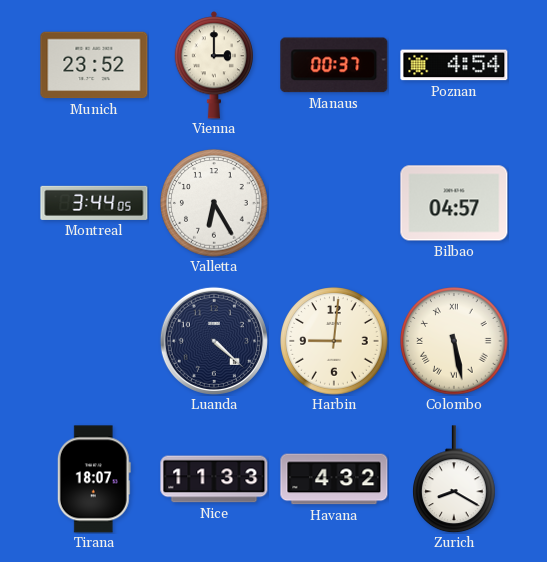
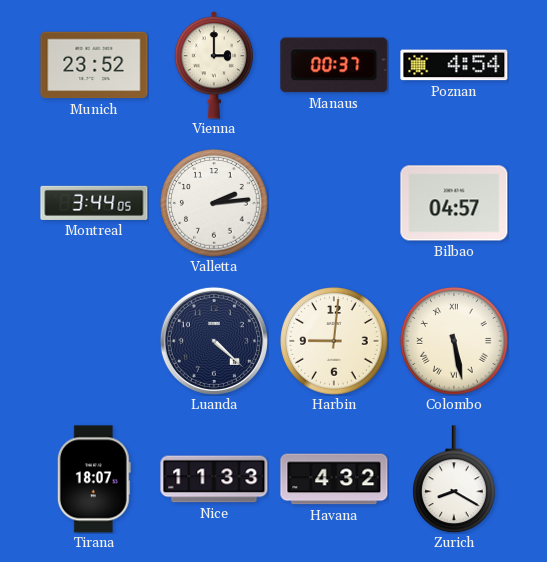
Valletta: 6:25 -> 2:14 (214, 203)
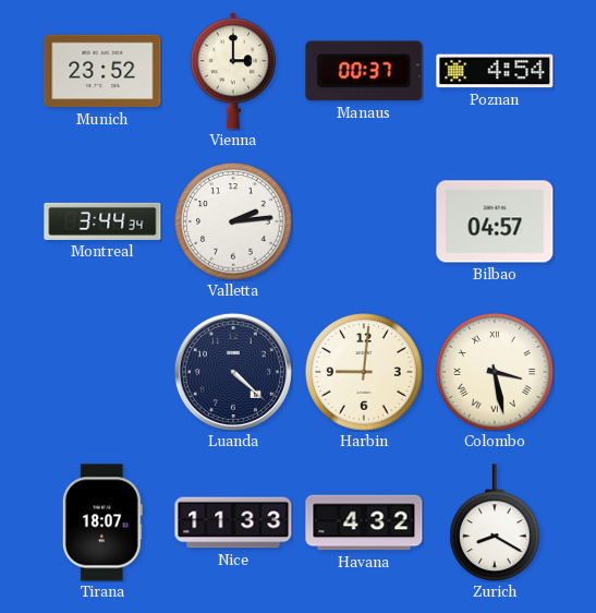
Montreal: 3:44:05 -> 3:44:34 (102, 221)
Colombo: 5:28 -> 3:28 (495, 372)
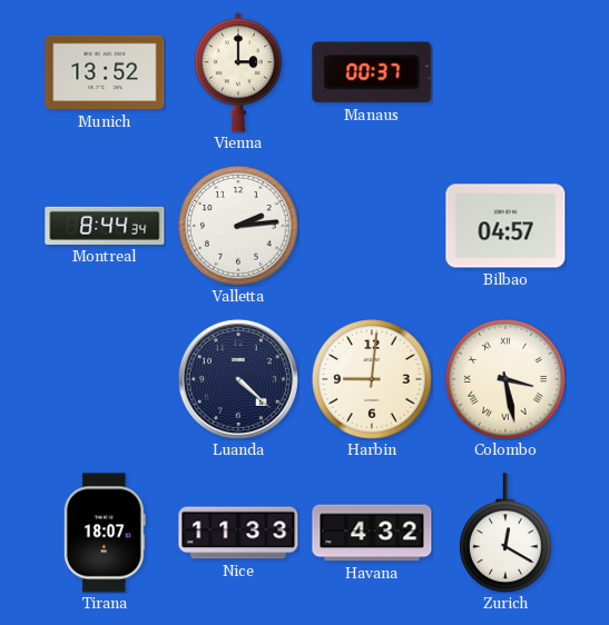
Munich: 23:52 -> 13:52 (105, 72)
Poznan: 4:54 -> none (495, 71)
Montreal: 3:44 -> 8:44 (105, 226)
Zurich: 8:20 -> 12:20 (507, 533)
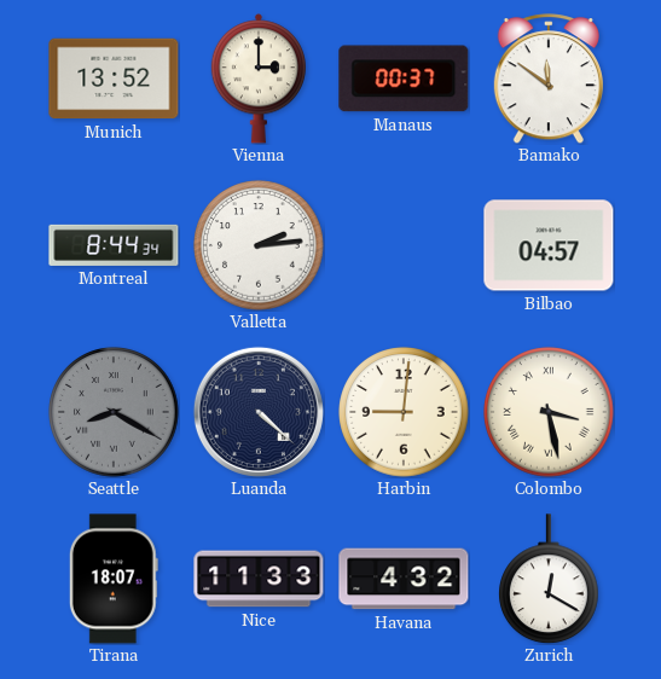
Bamako: none -> 11:51 (549, 79)
Seattle: none -> 8:20 (114, 412)
